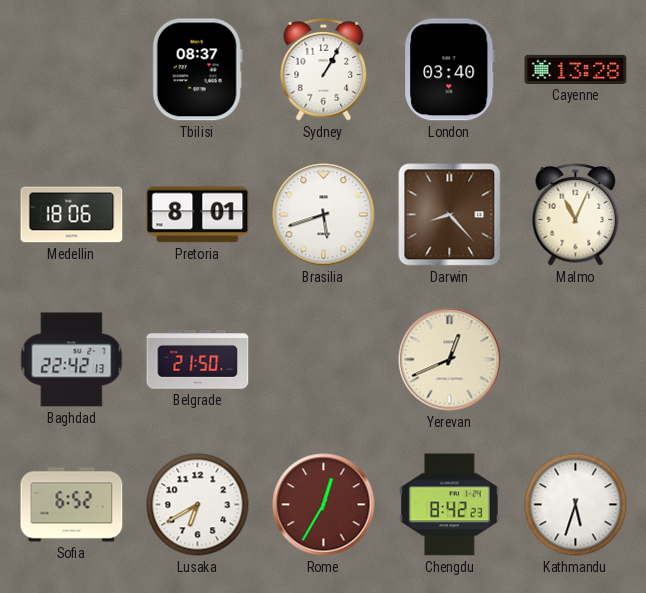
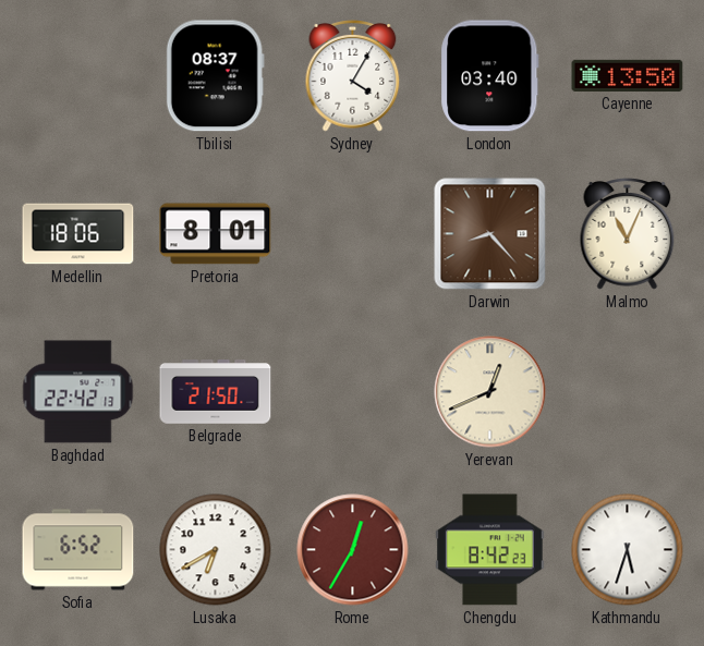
Sydney: 1:05 -> 4:05 (353, 76)
Cayenne: 13:28 -> 13:50 (628, 75)
Brasilia: 5:42 -> none (324, 215)
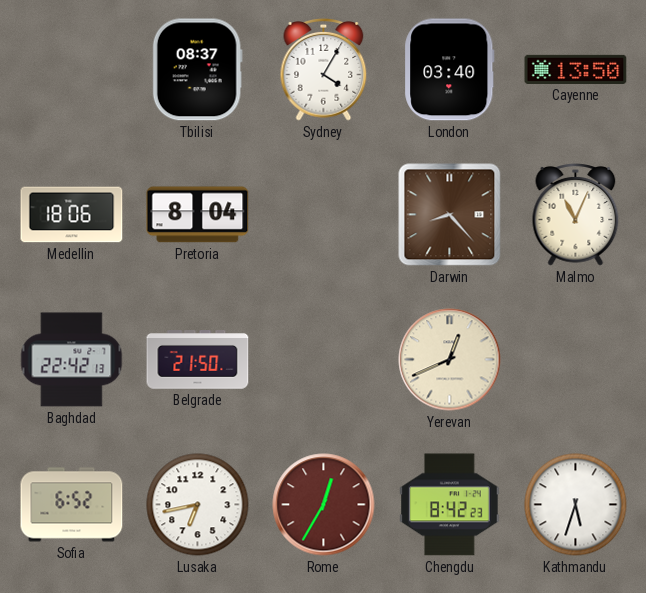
Pretoria: 8:01 -> 8:04 (198, 215)
Lusaka: 6:40 -> 6:43 (198, 505)
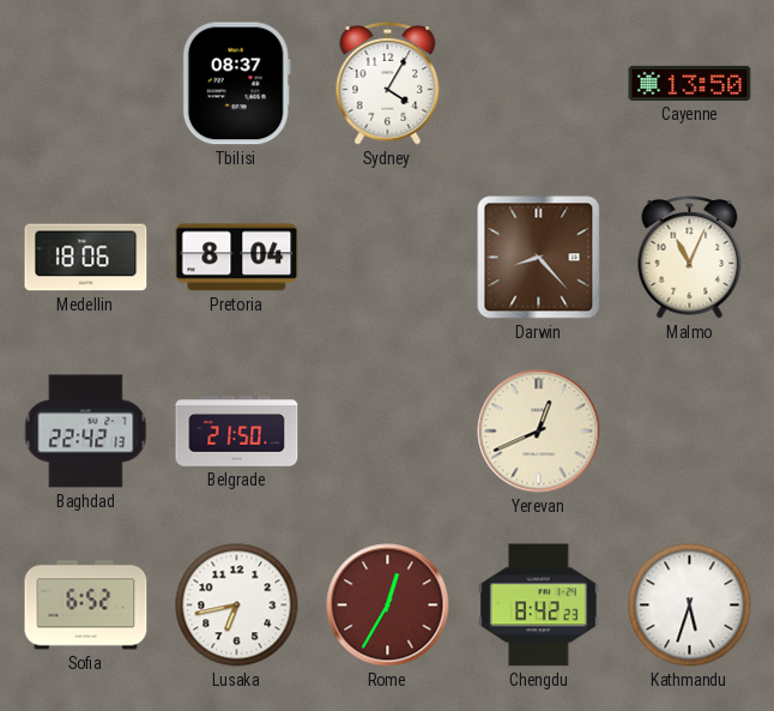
London: 03:40 -> none (450, 70)
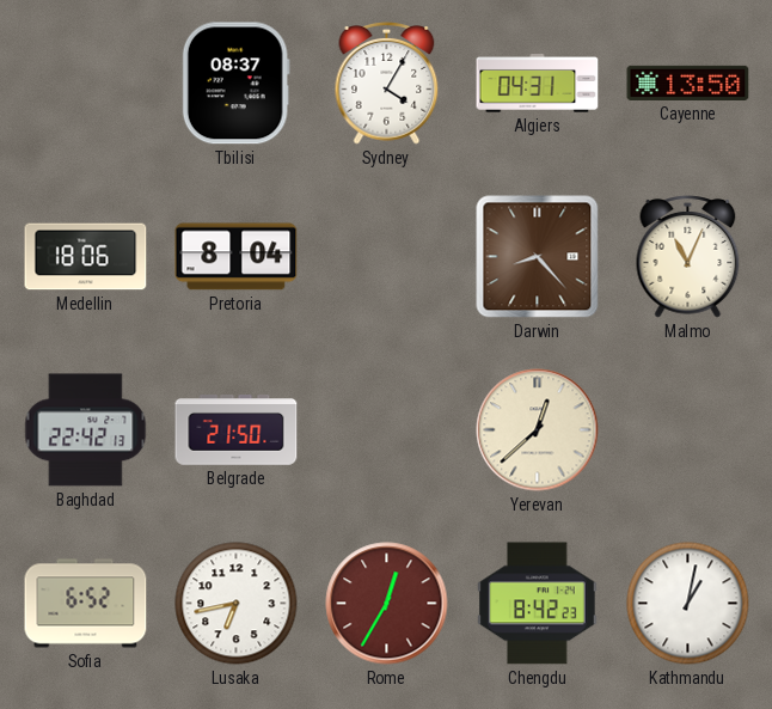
Algiers: none -> 04:31 (538, 84)
Yerevan: 12:41 -> 12:38 (538, 430)
Kathmandu: 5:33 -> 1:02 (688, 604)
